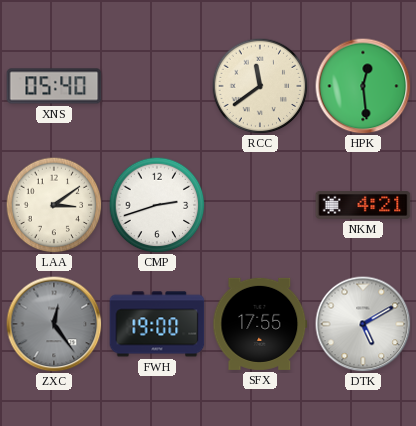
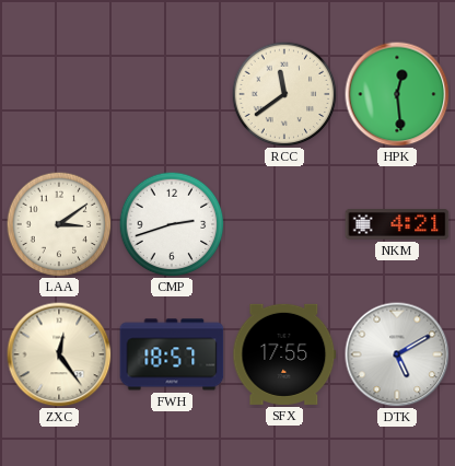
XNS: 05:40 -> none (54, 86)
ZXC dial: grey -> cream (59, 354)
FWH: 19:00 -> 18:57 (172, 354)
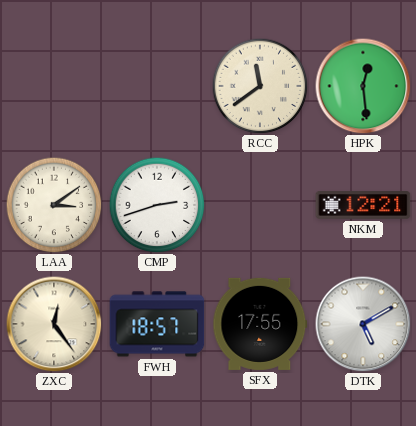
NKM: 4:21 -> 12:21 (363, 205)
